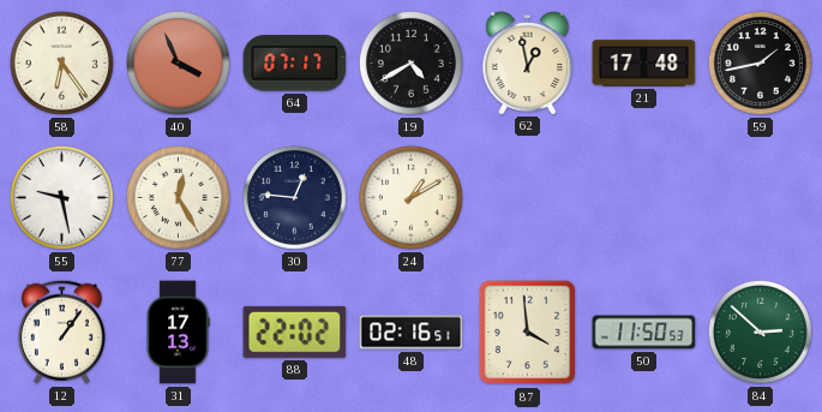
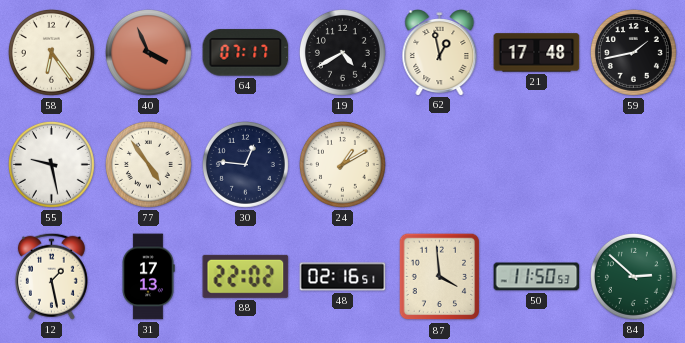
77: 12:25 -> 4:54 (148, 164)
12: 1:06 -> 1:28 (51, 276)
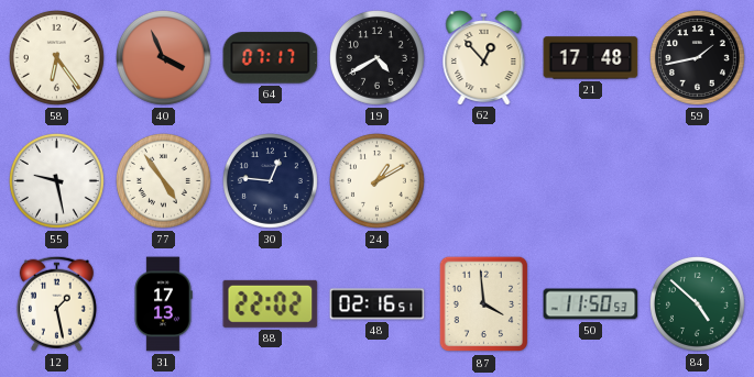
62: 12:58 -> 12:53 (484, 58)
84: 2:52 -> 4:52 (697, 303)
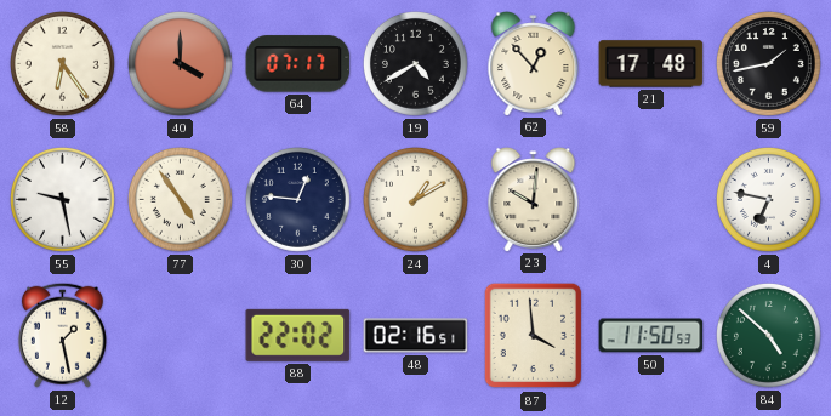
40: 3:56 -> 4:00 (180, 63)
23: none -> 10:01 (534, 200)
4: none -> 6:47 (768, 199)
31: 17:13 -> none (163, 304)
